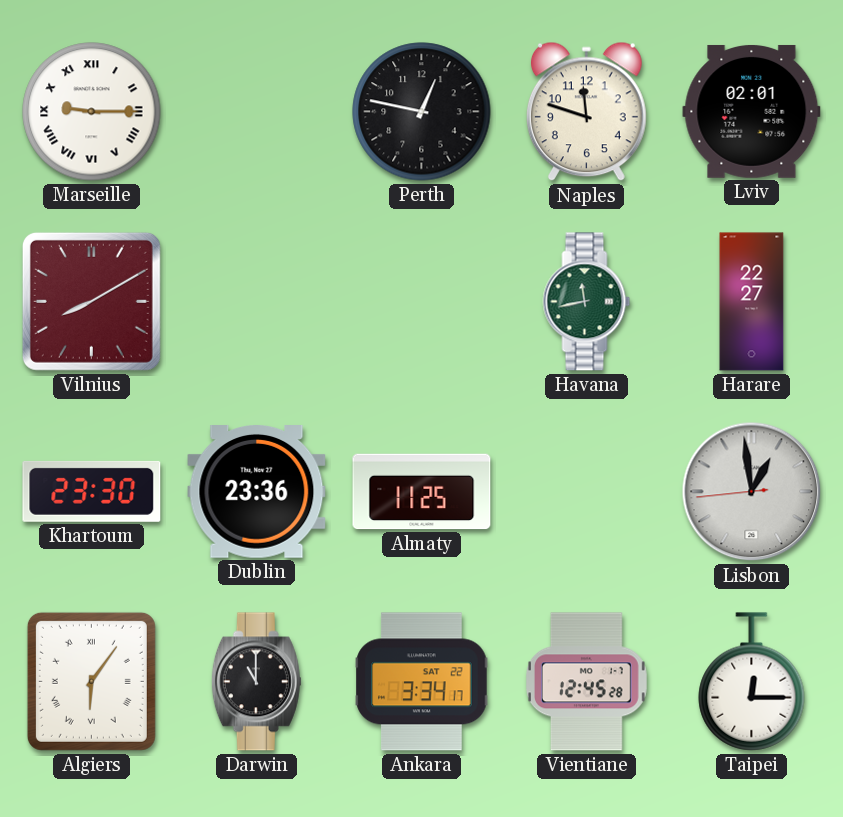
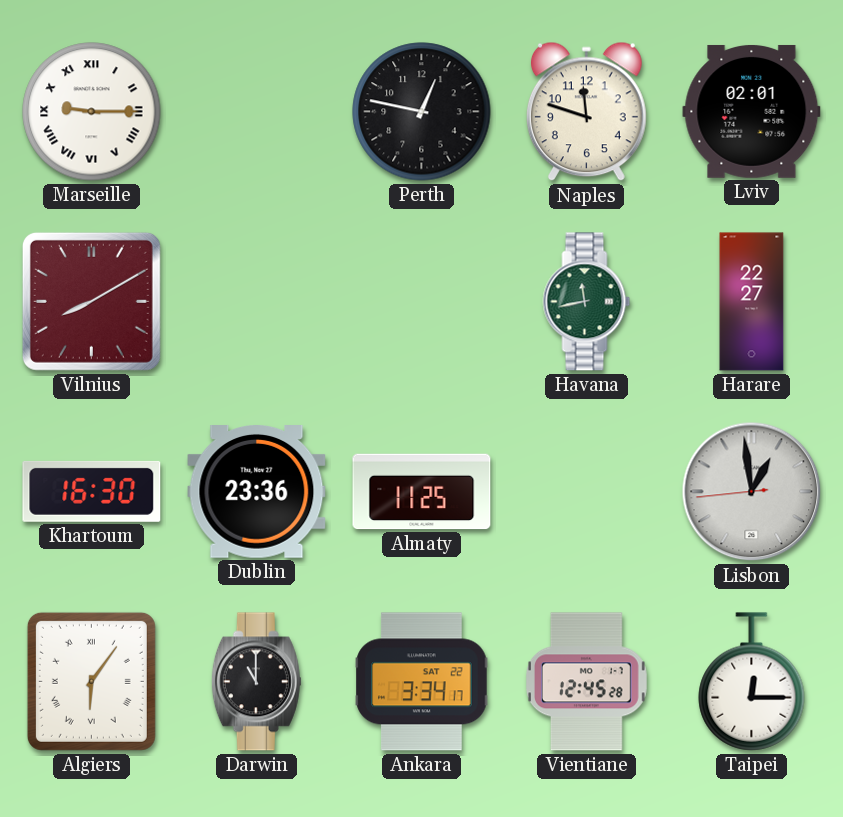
Khartoum: 23:30 -> 16:30 (92, 491)
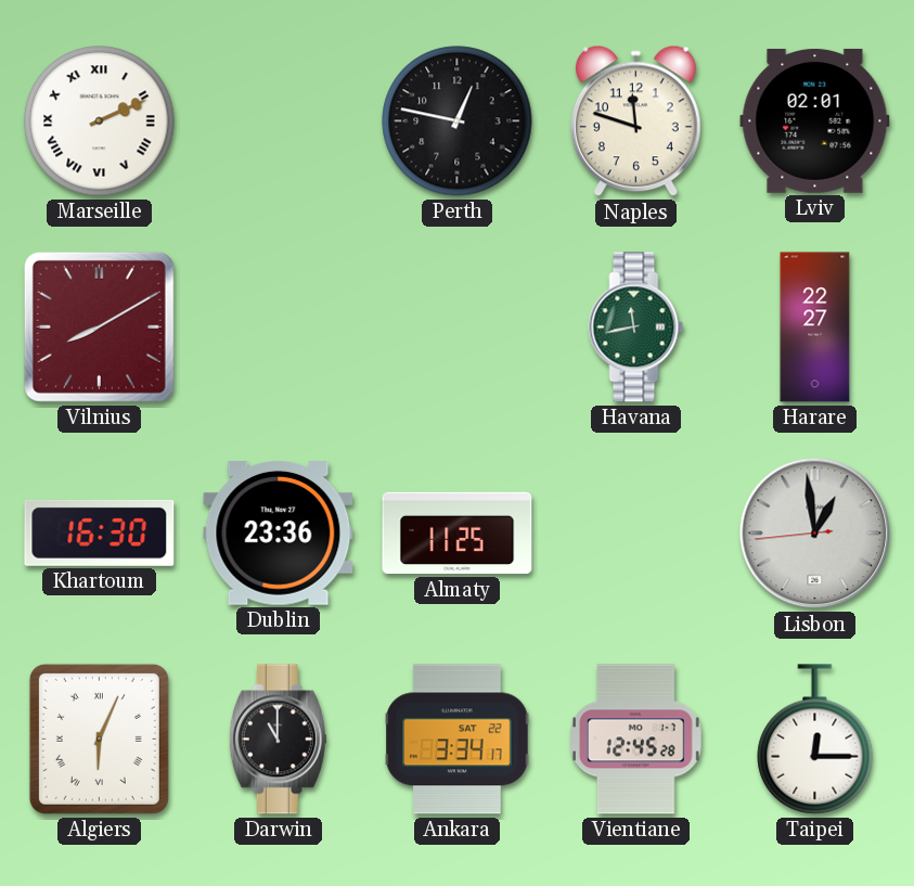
Marseille: 9:15 -> 2:11 (100, 121)
Algiers: 6:06 -> 6:04 (99, 739)
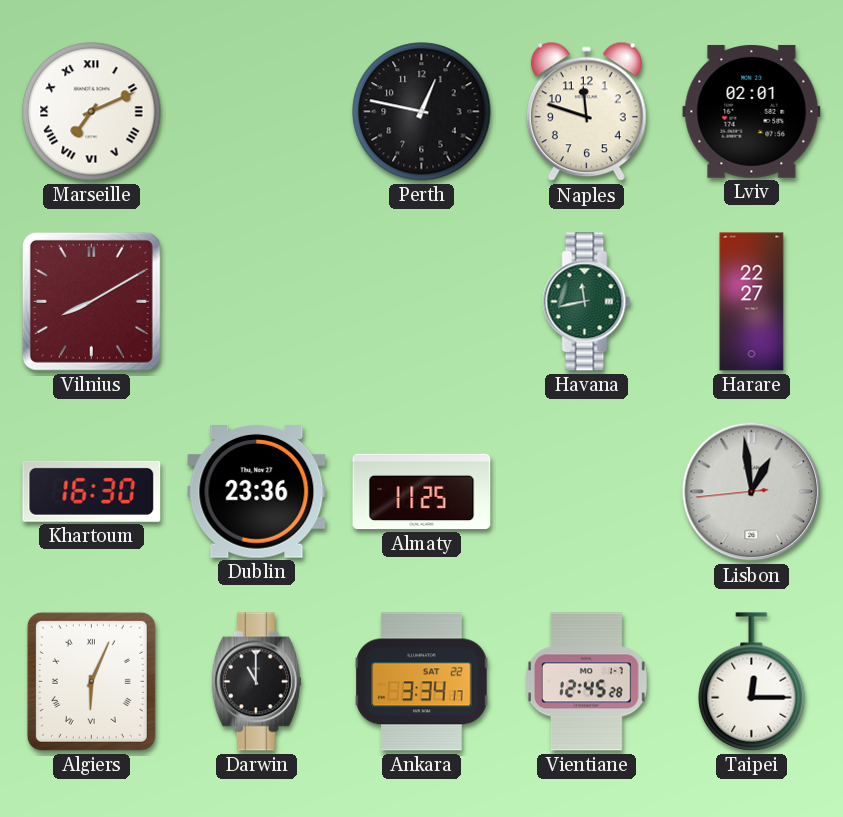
Marseille: 2:11 -> 7:11 (92, 112)
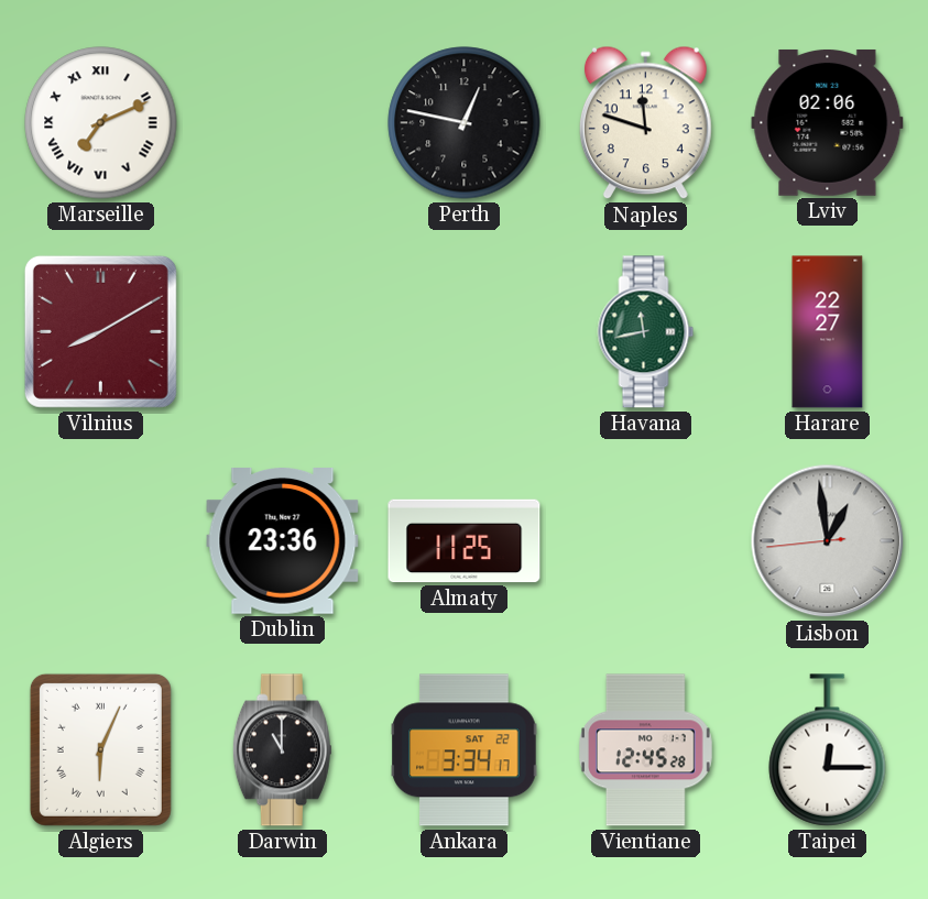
Lviv: 02:01 -> 02:06 (828, 122)
Khartoum: 16:30 -> none (92, 491)
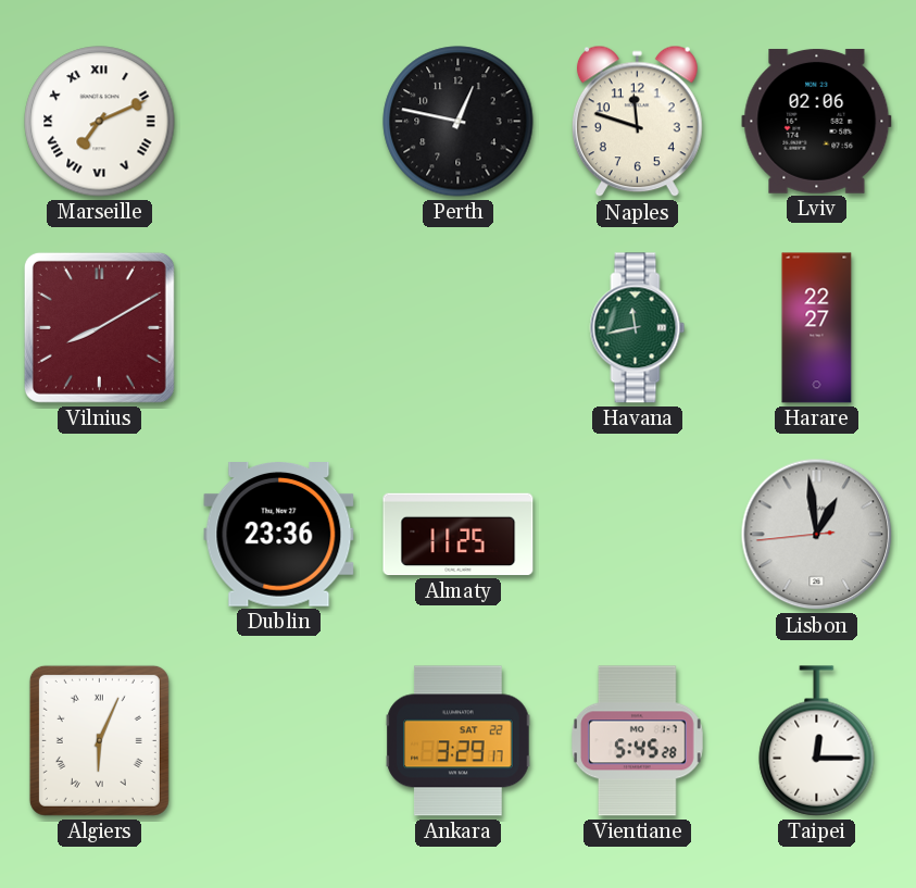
Darwin: 11:00 -> none (282, 750)
Ankara: 3:34 -> 3:29 (459, 741)
Vientiane: 12:45 -> 5:45 (637, 741)
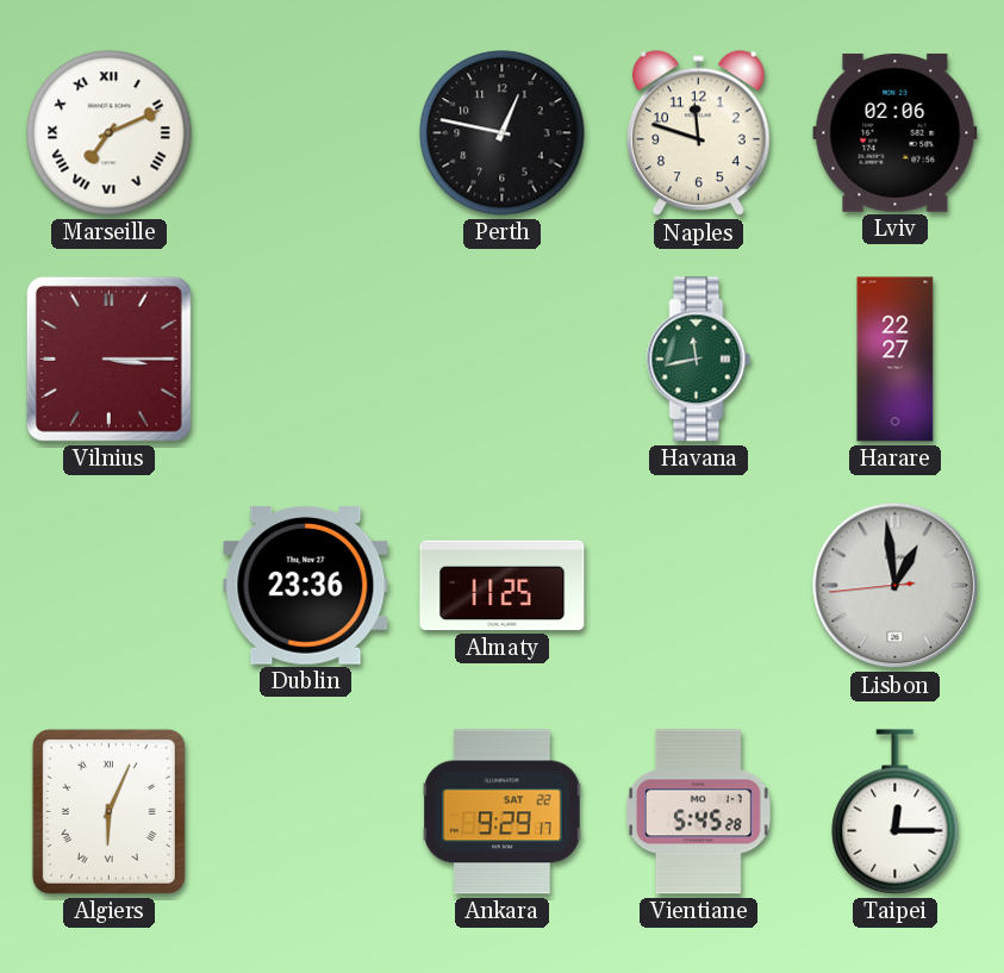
Vilnius: 8:10 -> 3:15 (108, 358)
Ankara: 3:29 -> 9:29 (503, 812)
